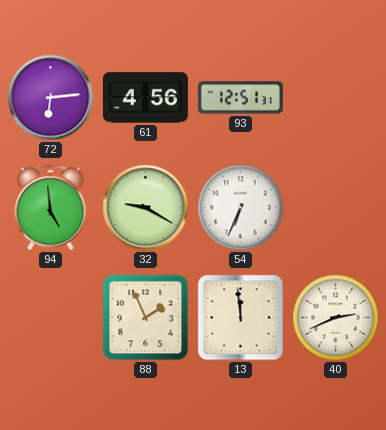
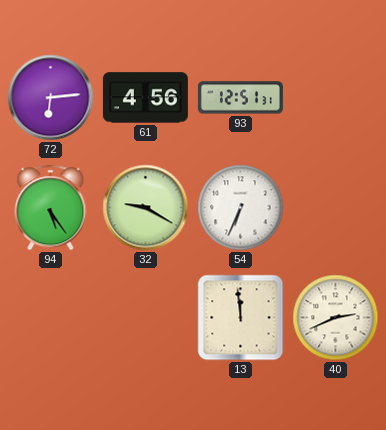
94: 4:59 -> 5:24 (51, 208)
88: 1:56 -> none (146, 318)
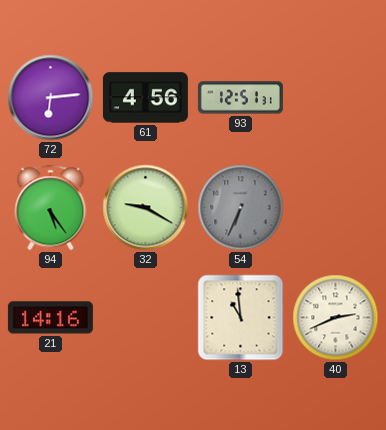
54 dial: white -> grey (241, 208)
21: none -> 14:16 (50, 318)
13: 11:59 -> 10:59 (241, 318)
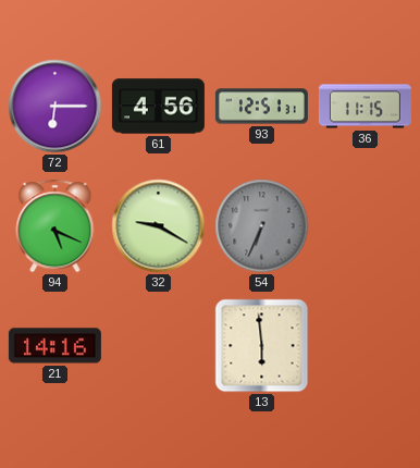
72: 6:14 -> 6:15 (55, 107)
36: none -> 11:15 (365, 107)
94: 5:24 -> 5:19 (55, 226)
13: 10:59 -> 5:59 (262, 346)
40: 2:41 -> none (336, 318)
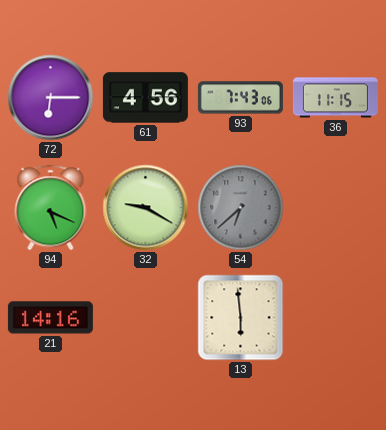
93: 12:51 -> 7:43 (240, 98)
54: 6:34 -> 6:38 (241, 208)
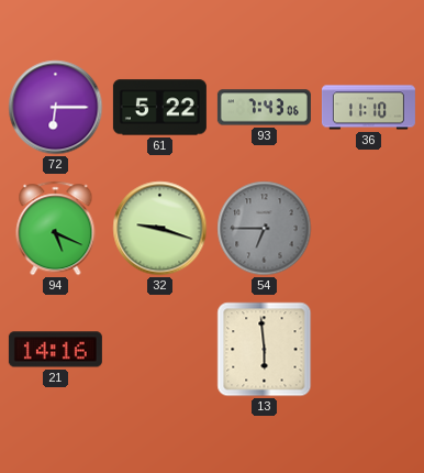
61: 4:56 -> 5:22 (159, 108)
36: 11:15 -> 11:10 (368, 108)
32: 9:20 -> 9:18 (160, 229)
54: 6:38 -> 6:45 (265, 229)
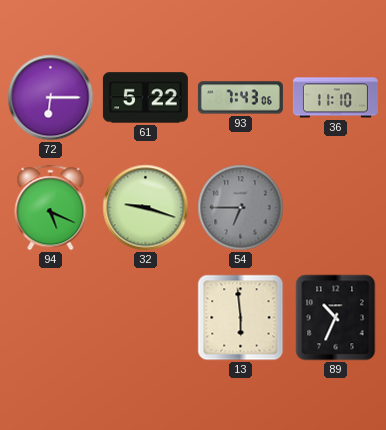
21: 14:16 -> none (55, 350)
89: none -> 10:34 (336, 318)
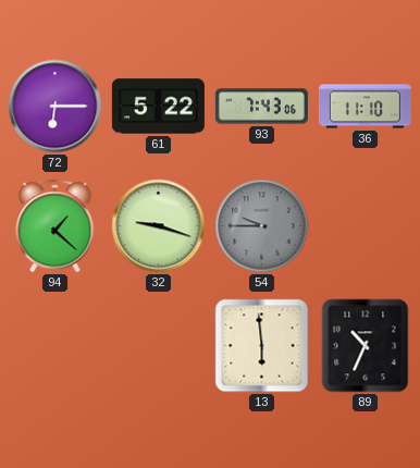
94: 5:19 -> 1:22 (55, 226)
54: 6:45 -> 9:45 (262, 226)
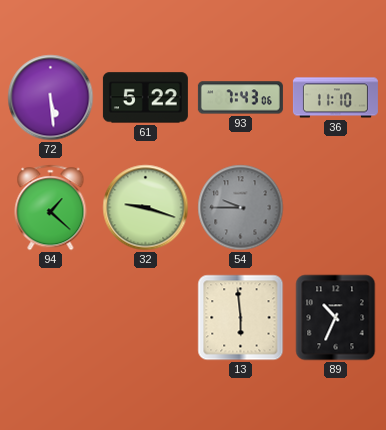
72: 6:15 -> 5:29 (51, 98)
